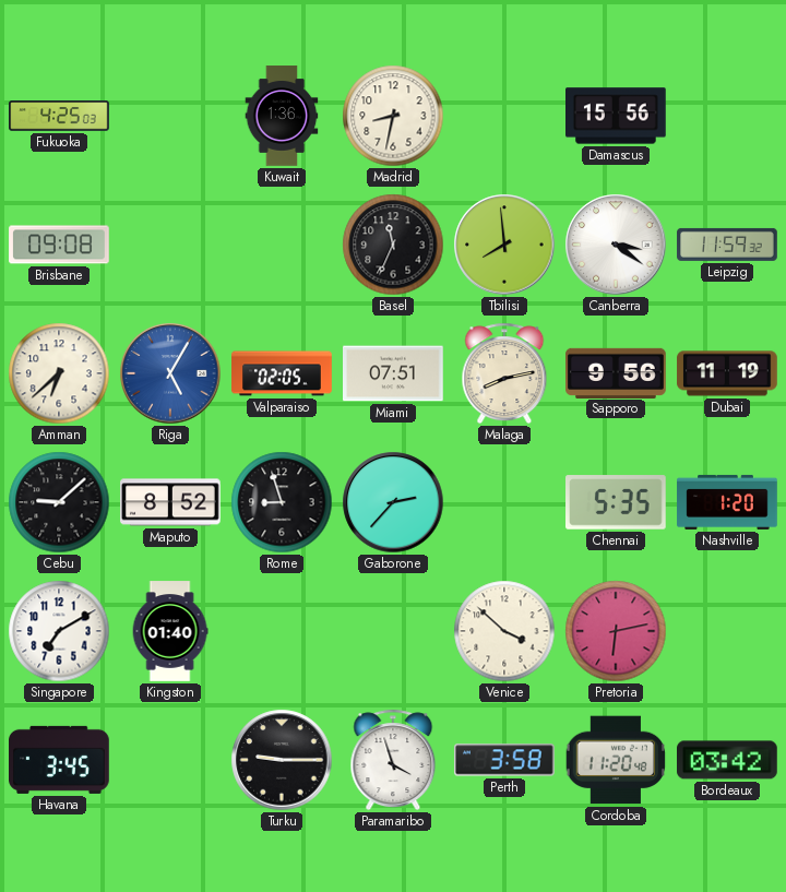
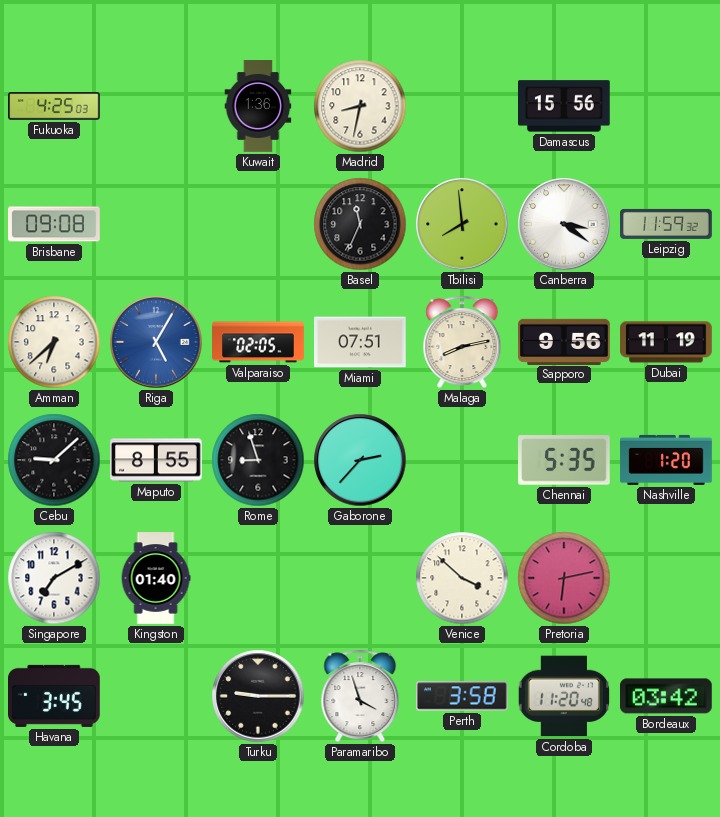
Maputo: 8:52 -> 8:55 (157, 460)
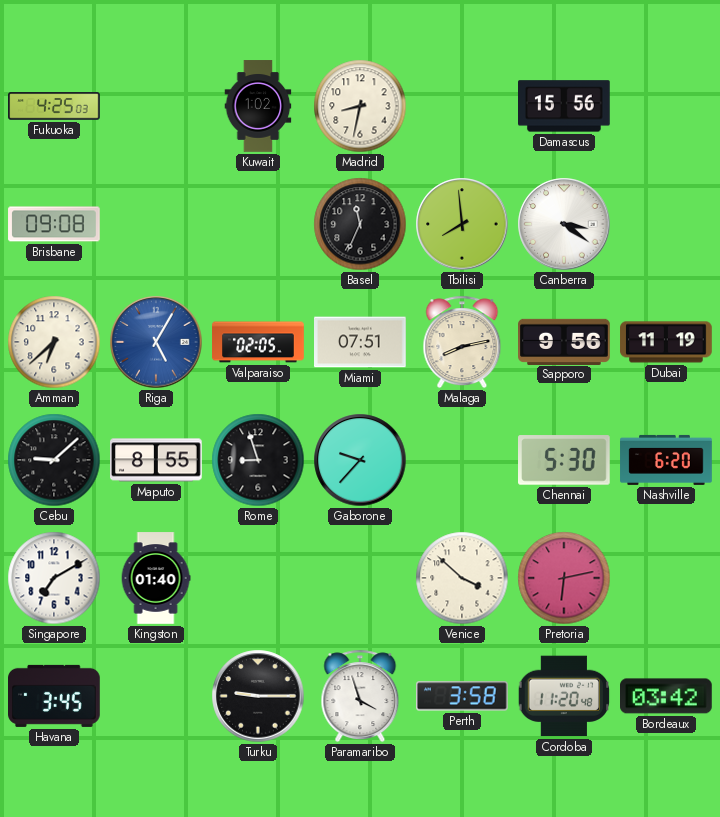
Kuwait: 1:36 -> 1:02 (258, 106)
Leipzig: 11:59 -> none (666, 224)
Gaborone: 2:37 -> 9:37 (360, 460)
Chennai: 5:35 -> 5:30 (565, 460)
Nashville: 1:20 -> 6:20 (666, 460)
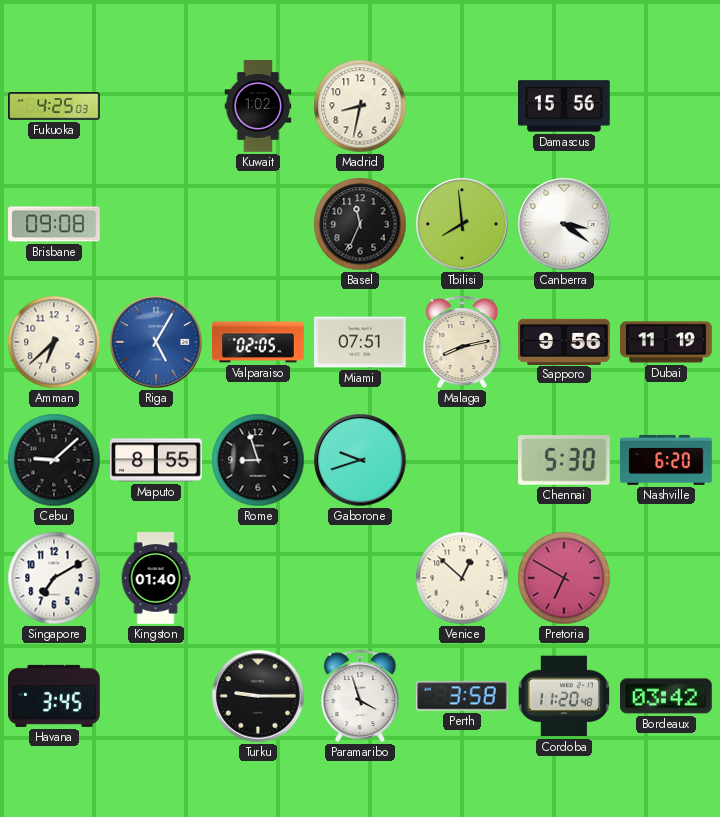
Gaborone: 9:37 -> 9:42 (360, 460)
Venice: 3:52 -> 12:52 (462, 578)
Pretoria: 6:13 -> 6:50 (564, 578)
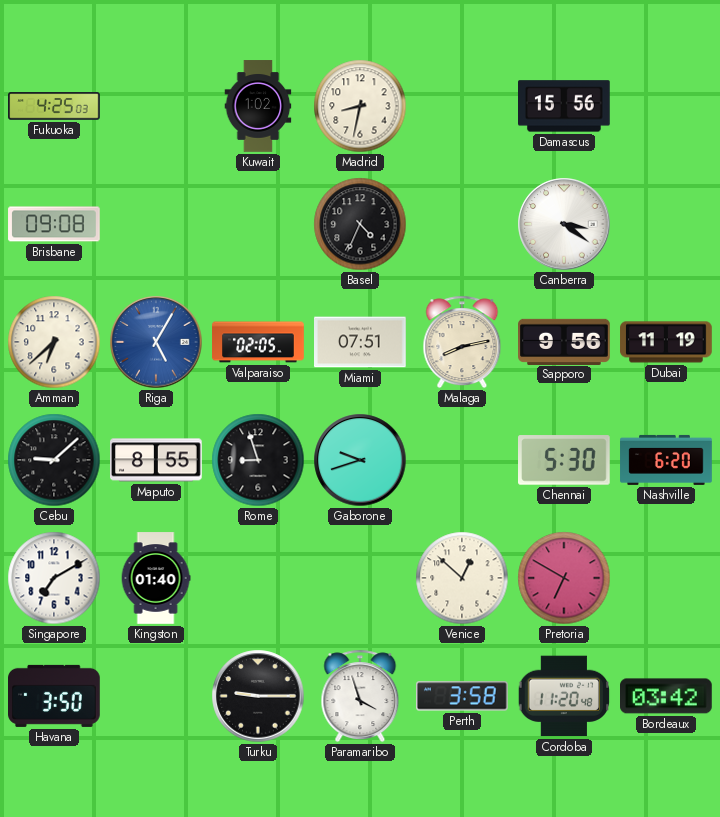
Basel: 11:34 -> 4:34 (360, 224)
Tbilisi: 7:59 -> none (462, 224)
Havana: 3:45 -> 3:50 (55, 696)
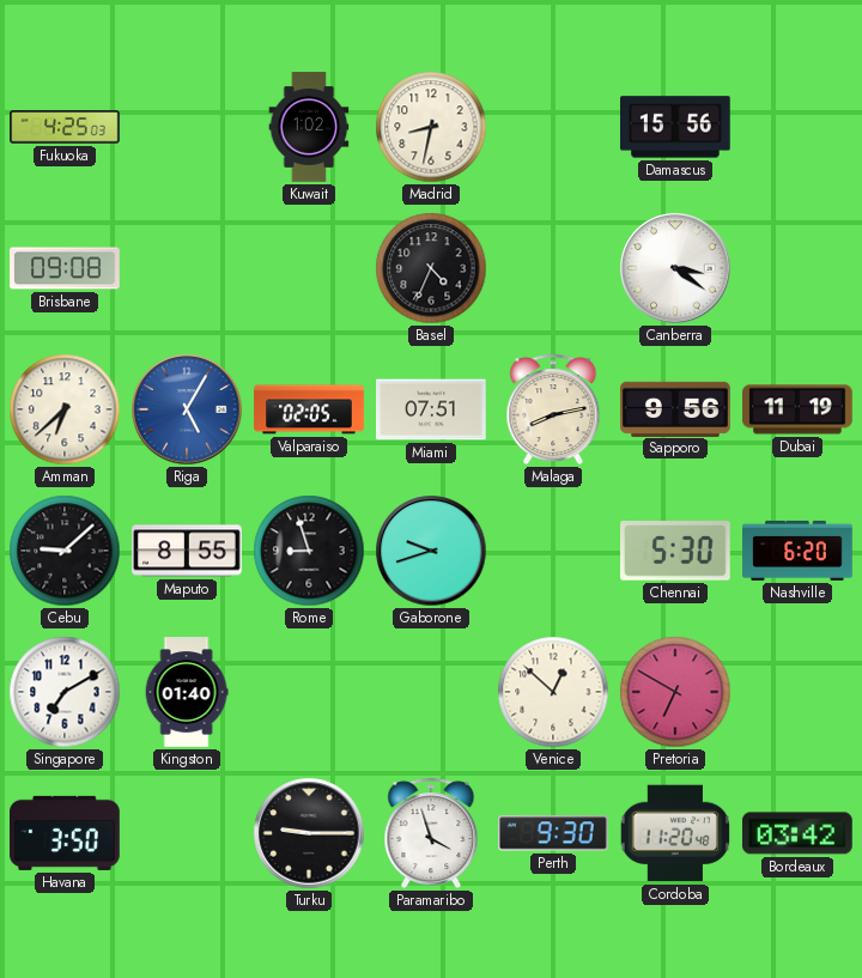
Perth: 3:58 -> 9:30 (554, 833)
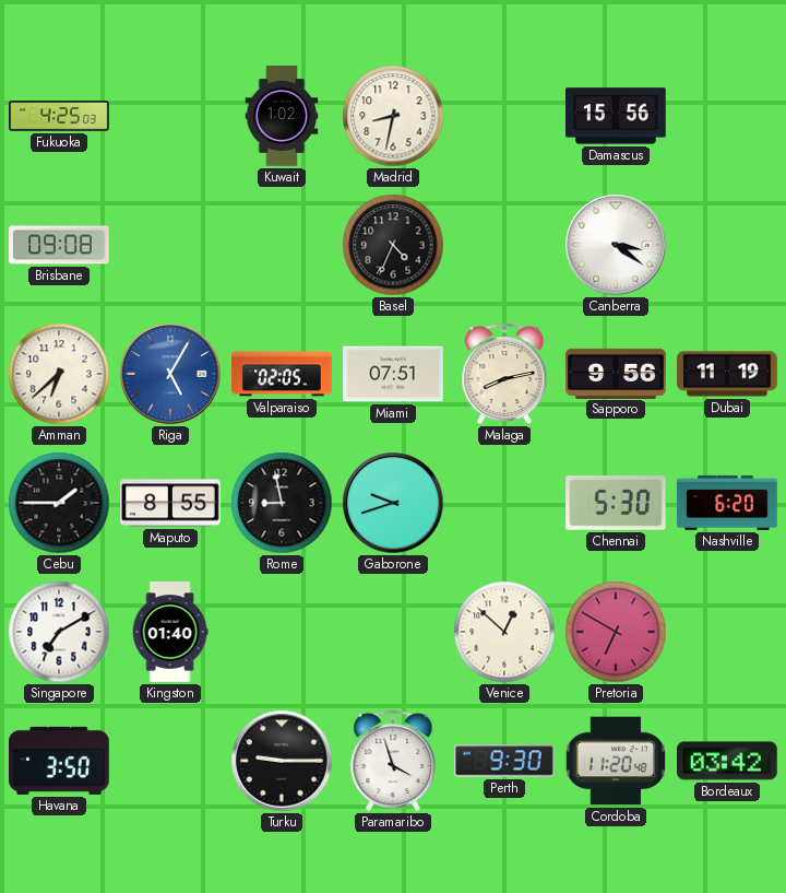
Cebu: 9:08 -> 1:45 (59, 503)
Rome: 8:57 -> 8:58 (282, 503)
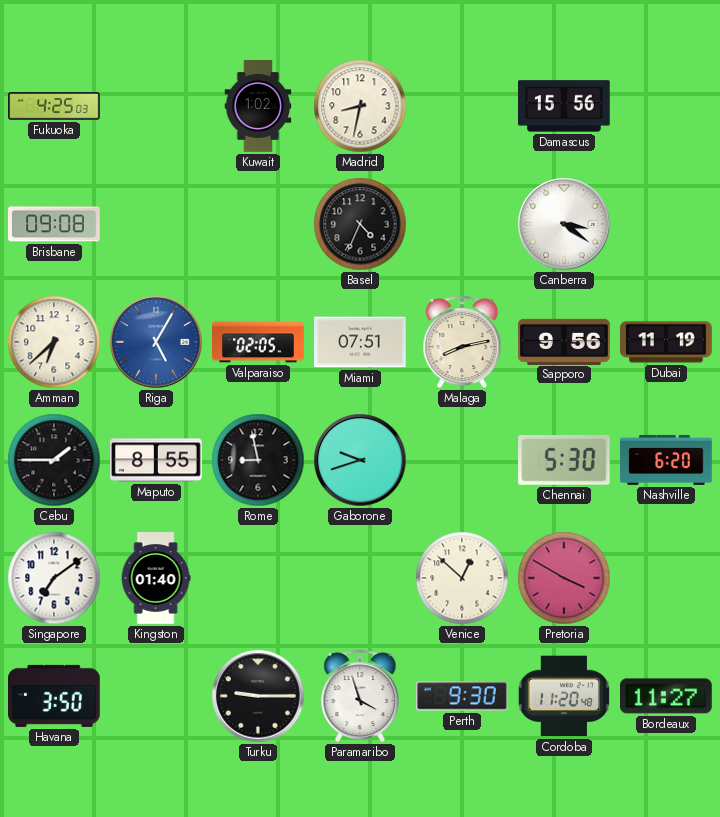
Singapore: 7:10 -> 7:09 (54, 578)
Pretoria: 6:50 -> 3:50 (564, 578)
Bordeaux: 03:42 -> 11:27 (667, 696)
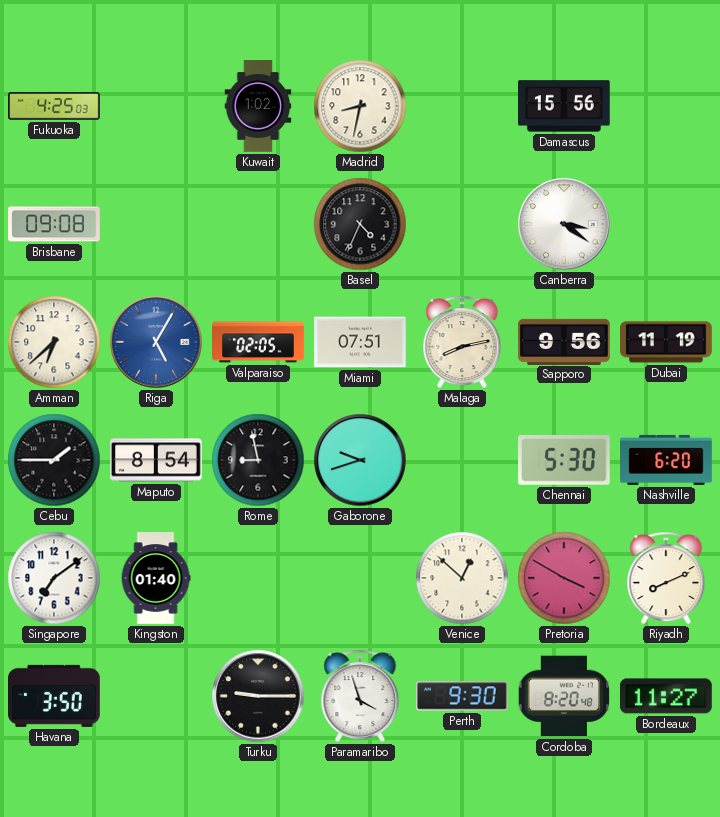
Maputo: 8:55 -> 8:54 (157, 460)
Riyadh: none -> 8:11 (666, 578)
Cordoba: 11:20 -> 8:20 (564, 696)
